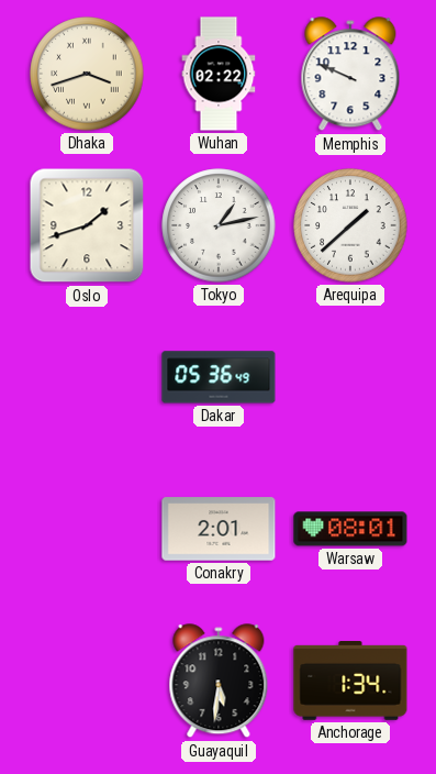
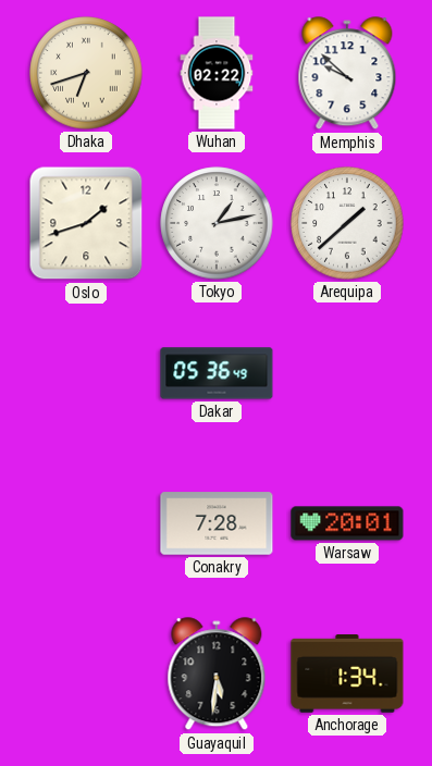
Dhaka: 3:42 -> 6:42 (86, 73)
Memphis: 9:49 -> 9:52 (347, 74)
Conakry: 2:01 -> 7:28 (217, 523)
Warsaw: 08:01 -> 20:01 (347, 523)
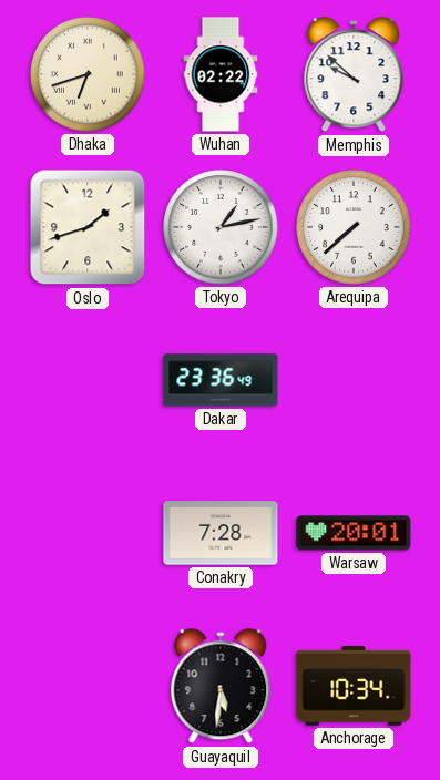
Arequipa: 1:38 -> 7:38 (354, 227)
Dakar: 05:36 -> 23:36 (221, 380)
Anchorage: 1:34 -> 10:34 (354, 687)
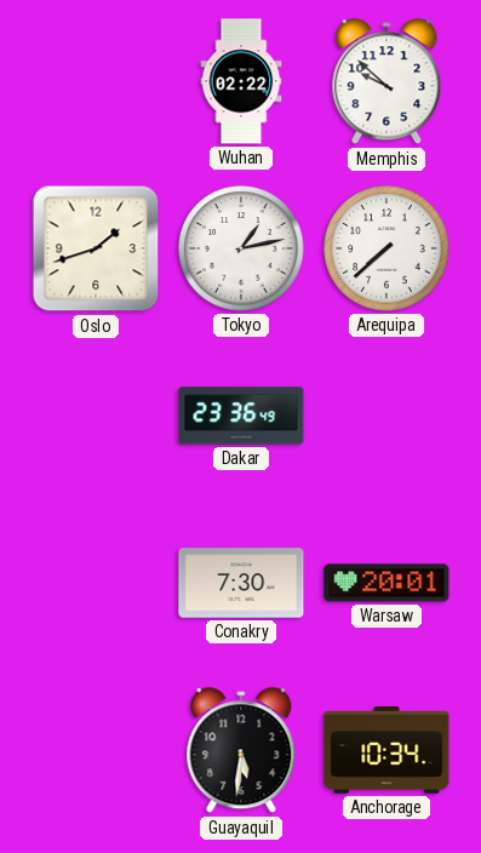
Dhaka: 6:42 -> none (88, 74)
Conakry: 7:28 -> 7:30 (241, 583)
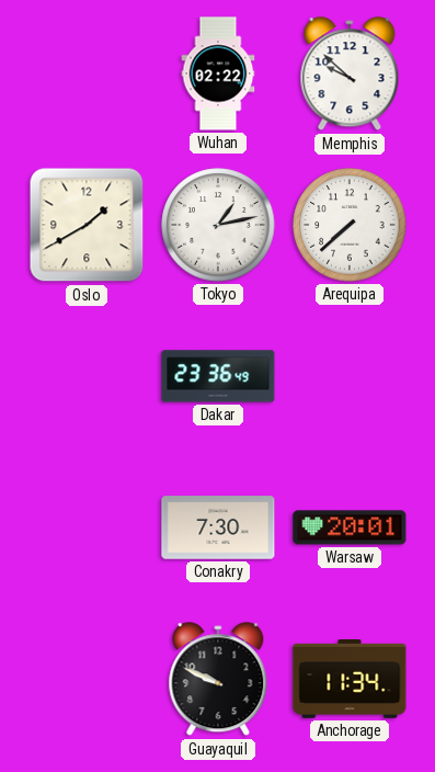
Oslo: 1:42 -> 1:40 (87, 225)
Guayaquil: 5:31 -> 9:49 (218, 680)
Anchorage: 10:34 -> 11:34 (350, 680)
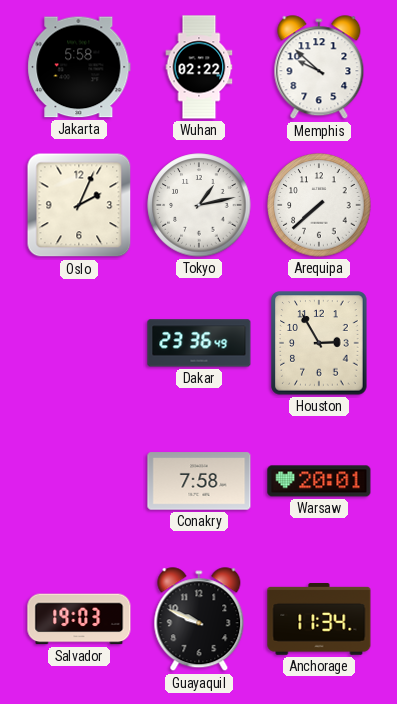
Jakarta: none -> 5:58 (79, 67)
Oslo: 1:40 -> 2:04 (79, 205)
Houston: none -> 2:55 (319, 343)
Conakry: 7:30 -> 7:58 (199, 481)
Salvador: none -> 19:03 (79, 619)
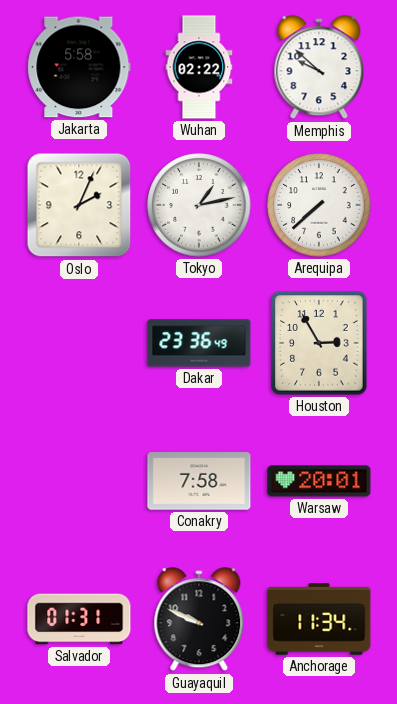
Salvador: 19:03 -> 01:31 (79, 619)
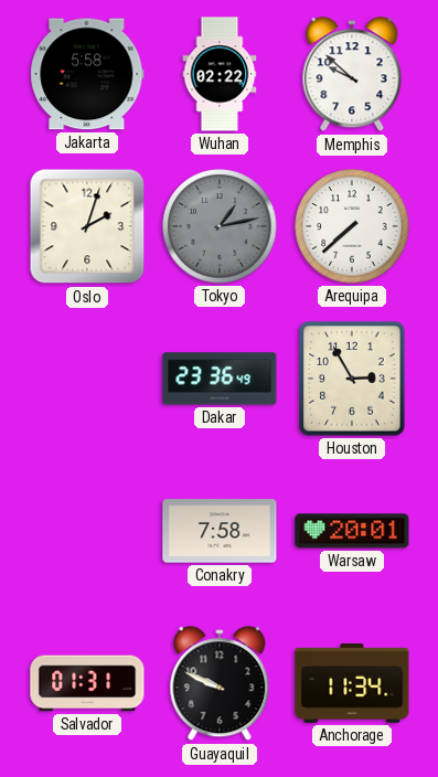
Oslo: 2:04 -> 2:03 (87, 226)
Tokyo dial: white -> grey (220, 226)
